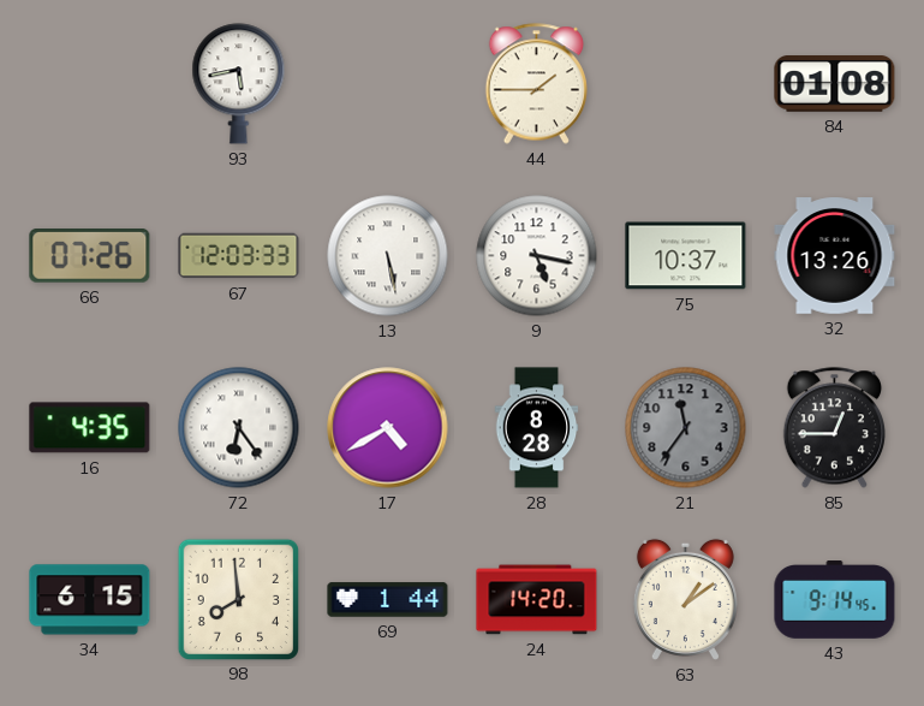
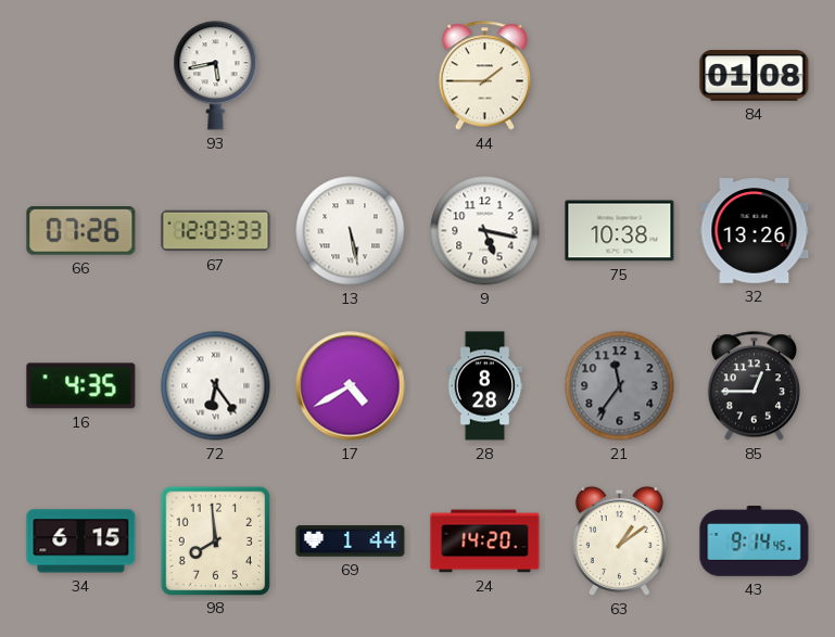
75: 10:37 -> 10:38 (620, 231)
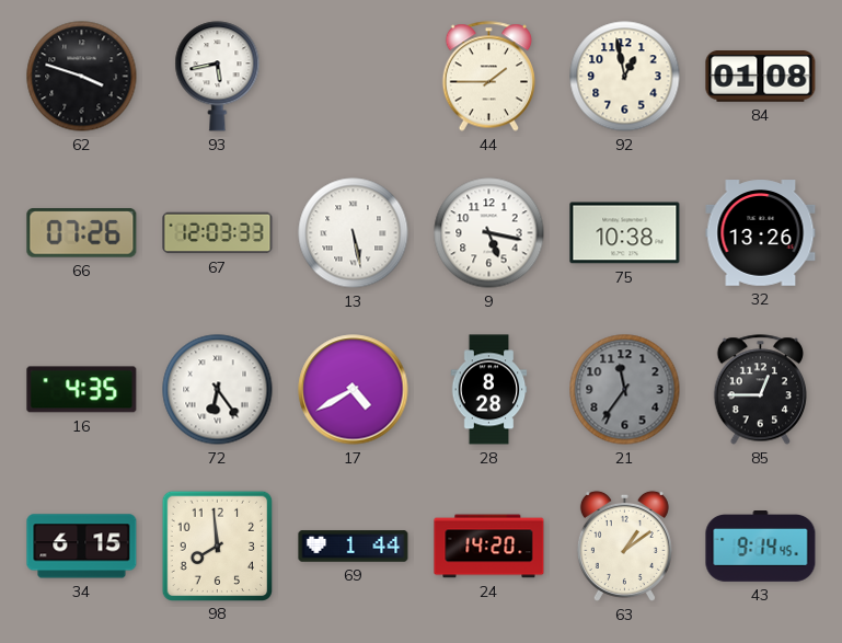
62: none -> 3:48 (82, 77)
92: none -> 12:58 (625, 77)
